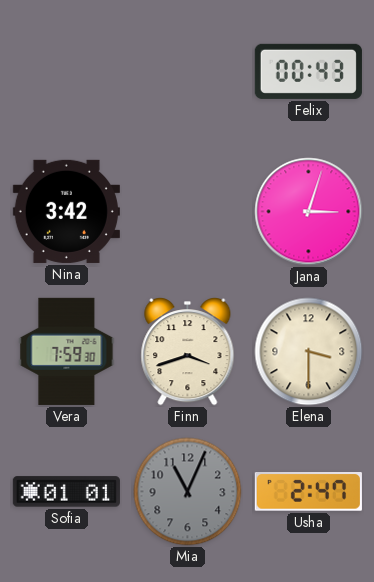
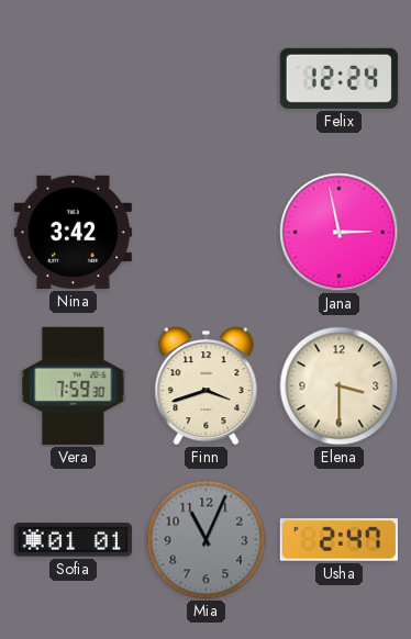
Felix: 00:43 -> 12:24 (338, 78)
Jana: 3:03 -> 2:58 (340, 233)
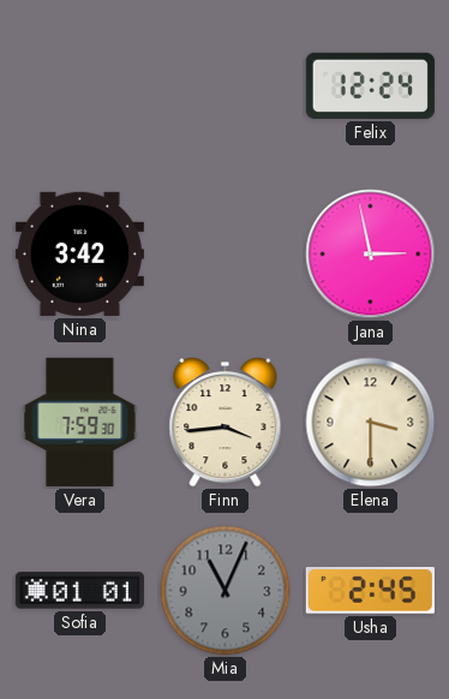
Finn: 3:42 -> 3:44 (226, 423)
Usha: 2:47 -> 2:45 (370, 591)
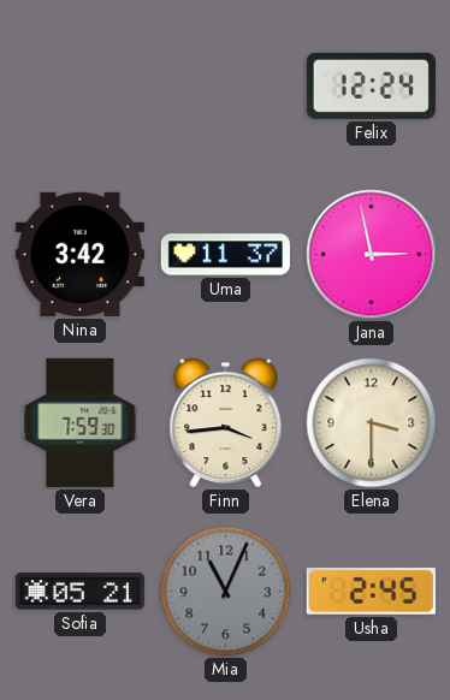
Uma: none -> 11:37 (225, 255)
Sofia: 01:01 -> 05:21 (79, 592)
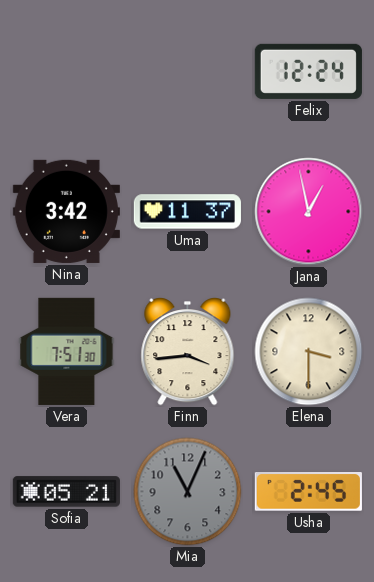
Jana: 2:58 -> 12:58 (309, 212)
Vera: 7:59 -> 7:51 (67, 351)
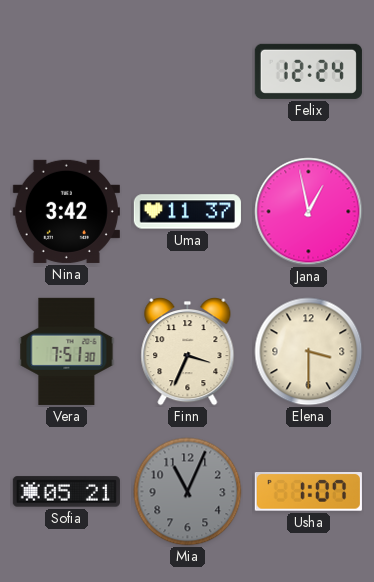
Finn: 3:44 -> 3:34 (188, 352)
Usha: 2:45 -> 1:07 (308, 492)
